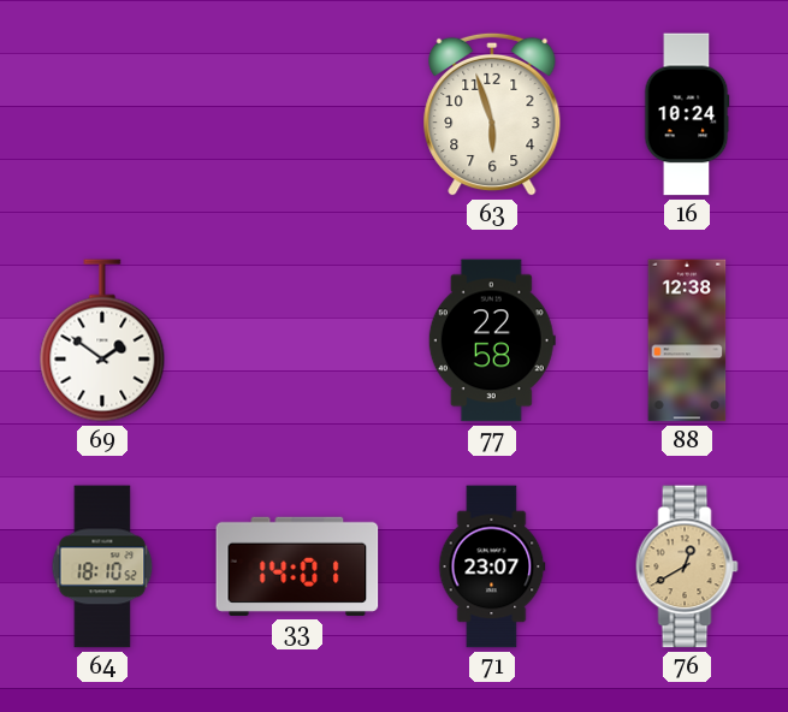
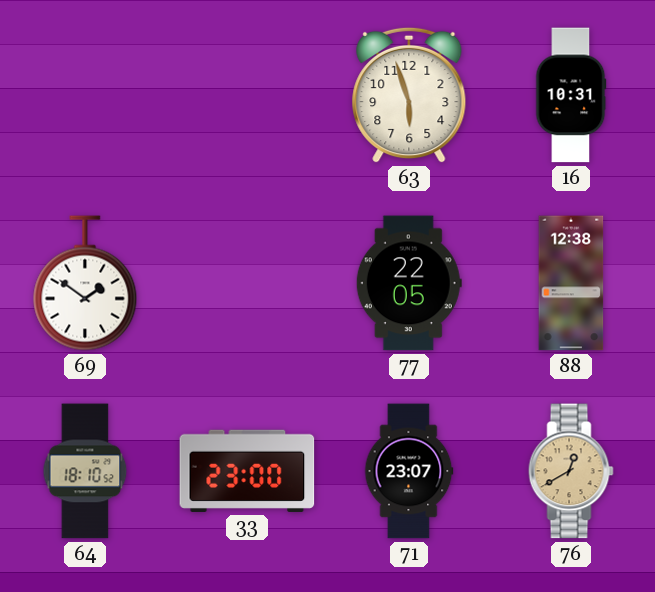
16: 10:24 -> 10:31 (571, 95)
77: 22:58 -> 22:05 (409, 283)
33: 14:01 -> 23:00 (247, 471)
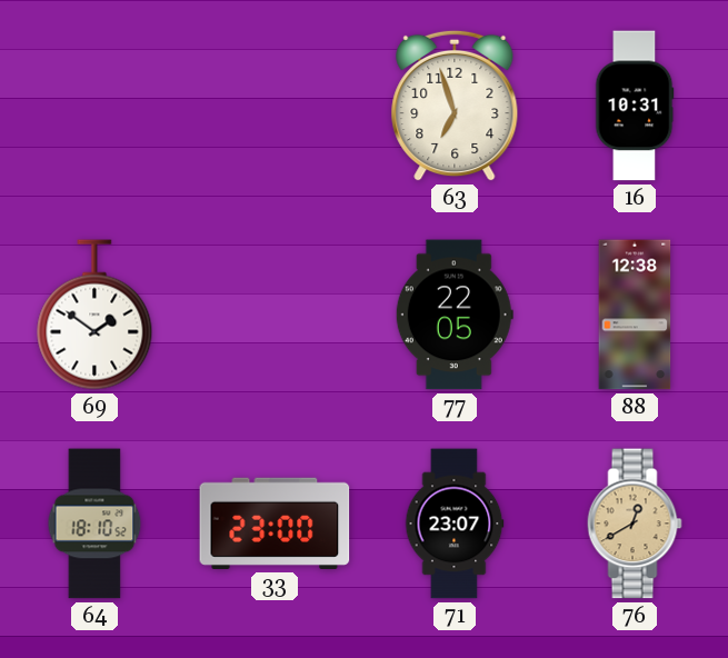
63: 5:57 -> 6:57 (455, 106)
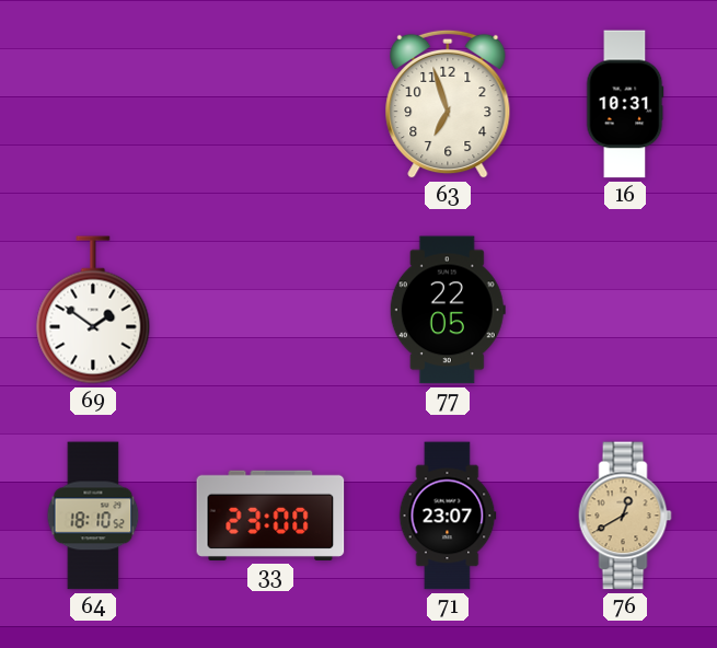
88: 12:38 -> none (635, 315)
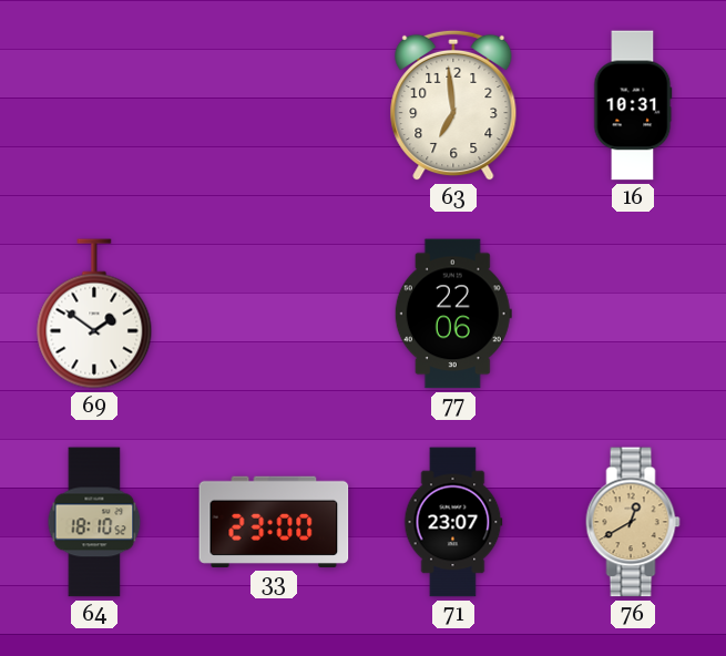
63: 6:57 -> 6:59 (453, 105)
77: 22:05 -> 22:06 (453, 314)
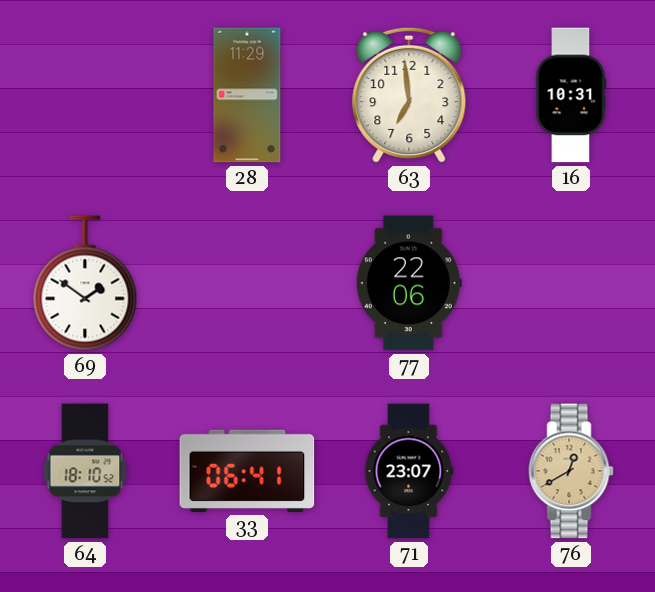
28: none -> 11:29 (247, 95)
33: 23:00 -> 06:41 (247, 471)
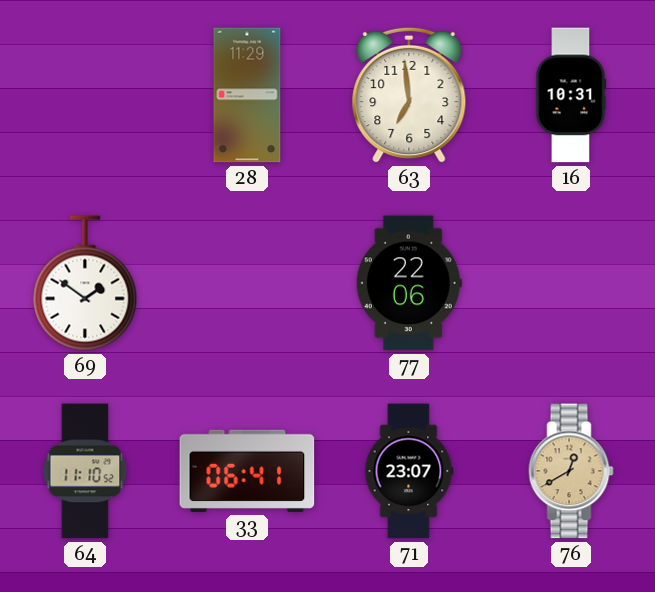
64: 18:10 -> 11:10 (85, 471)
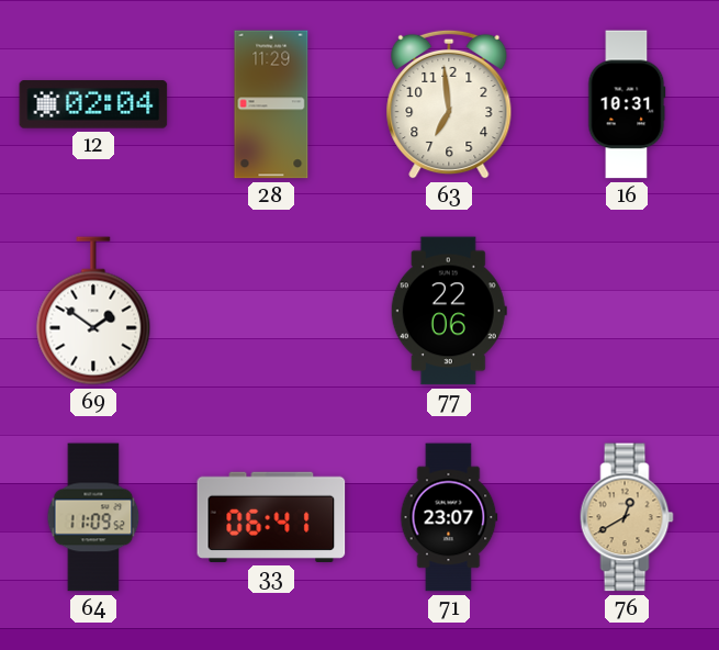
12: none -> 02:04 (93, 104)
64: 11:10 -> 11:09 (93, 517)
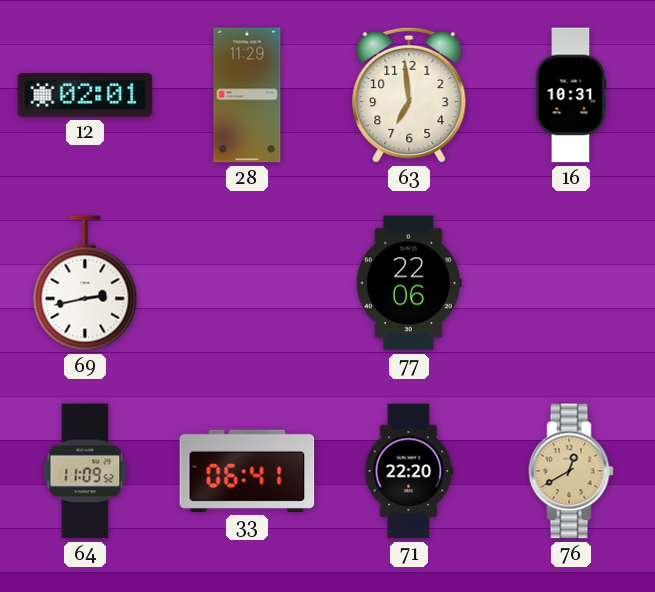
12: 02:04 -> 02:01 (85, 95)
69: 1:51 -> 2:43 (85, 283)
71: 23:07 -> 22:20 (409, 471)
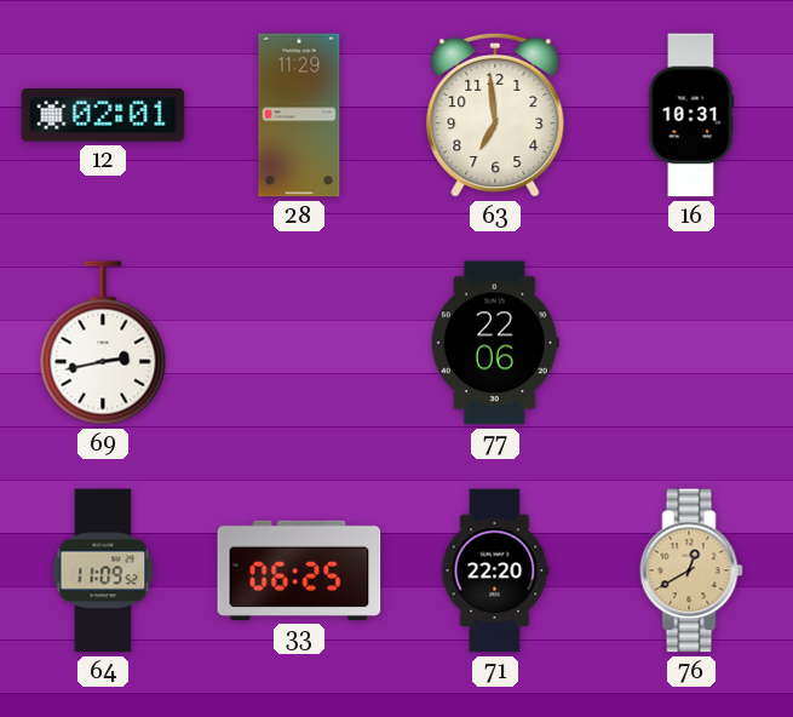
33: 06:41 -> 06:25 (299, 570)
